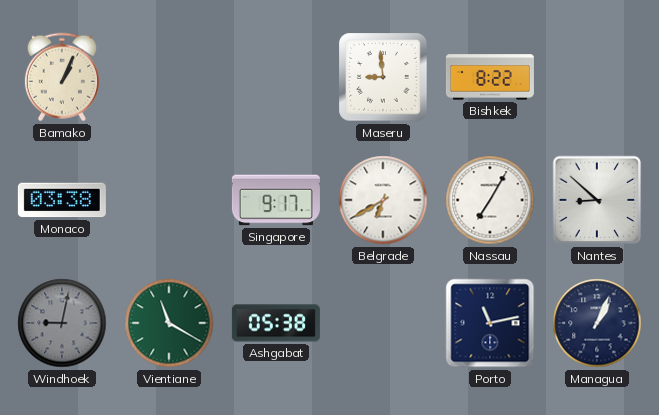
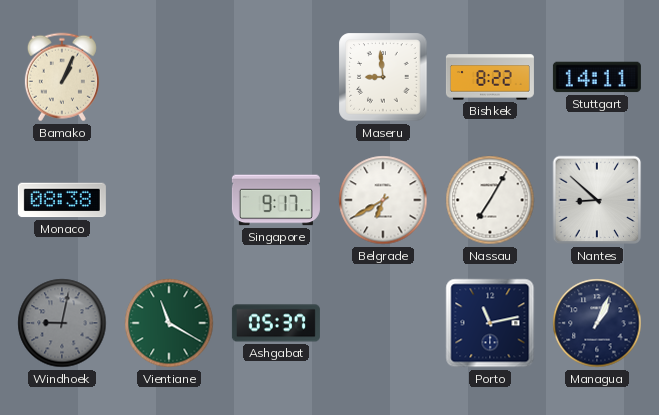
Stuttgart: none -> 14:11 (597, 77)
Monaco: 03:38 -> 08:38 (62, 200)
Ashgabat: 05:38 -> 05:37 (276, 323)
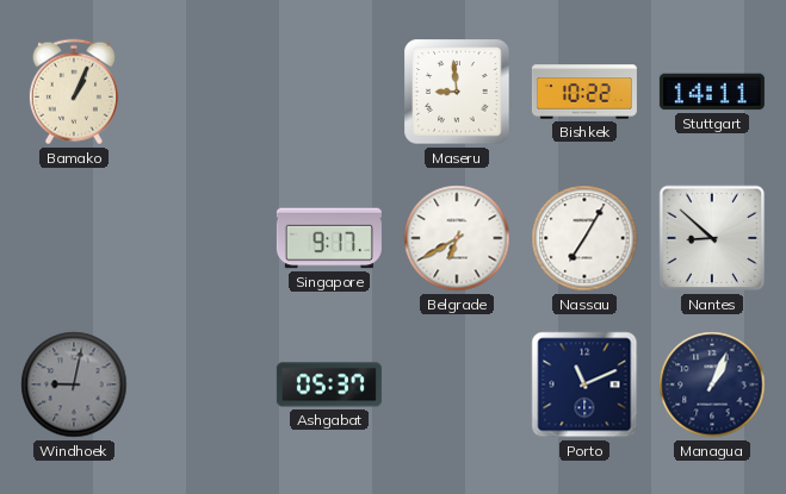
Bishkek: 8:22 -> 10:22 (584, 92)
Monaco: 08:38 -> none (62, 200)
Vientiane: 11:20 -> none (169, 323)
Porto: 11:13 -> 11:11 (584, 384)
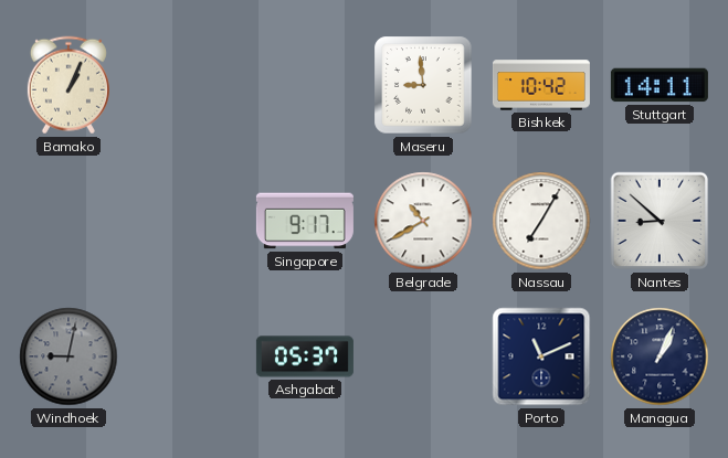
Bishkek: 10:22 -> 10:42 (541, 85)
Belgrade: 6:40 -> 10:40 (423, 221)
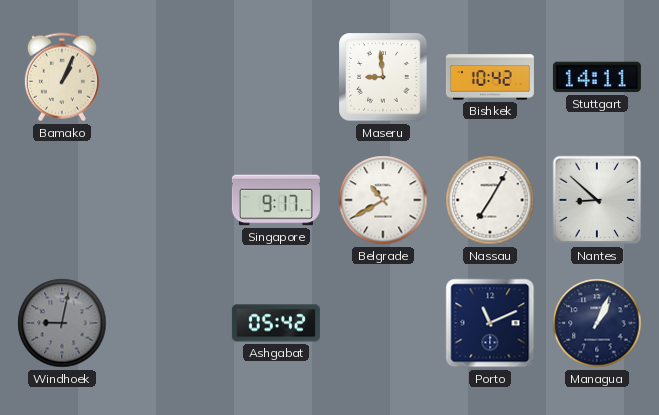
Ashgabat: 05:37 -> 05:42 (276, 323)
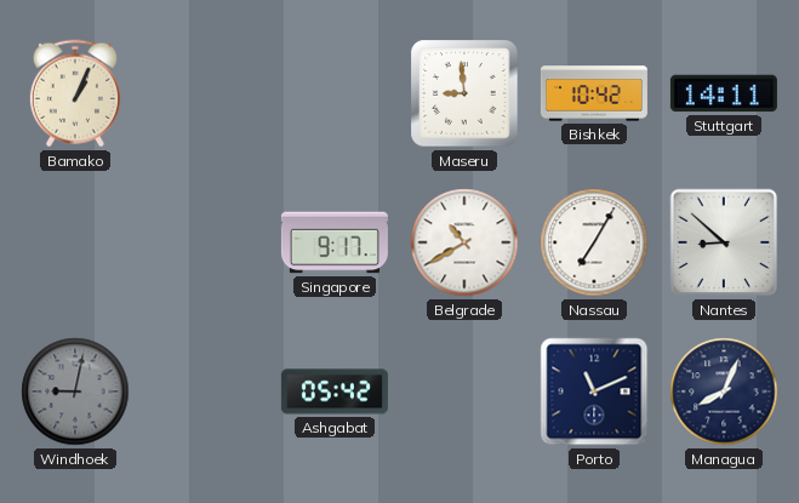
Managua: 1:04 -> 8:04 (724, 391)
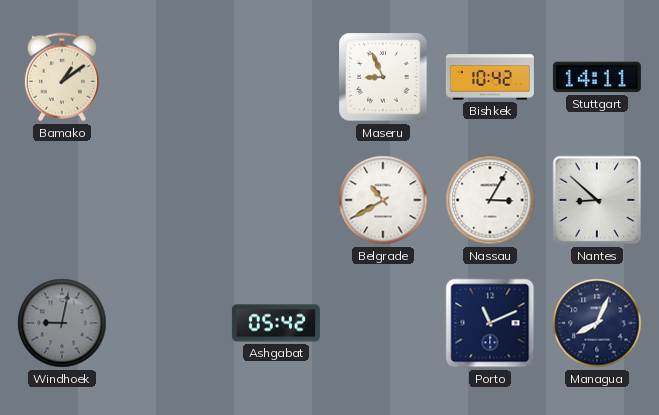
Bamako: 1:04 -> 1:09 (62, 77)
Maseru: 8:59 -> 8:56 (383, 77)
Singapore: 9:17 -> none (335, 242)
Nassau: 7:05 -> 3:05 (490, 200)
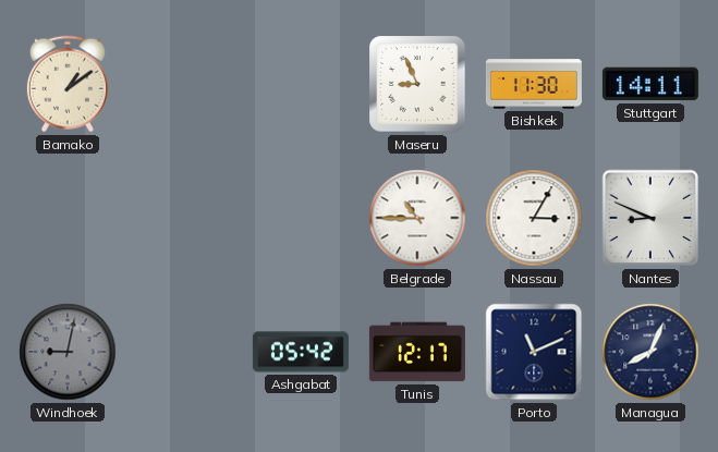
Bishkek: 10:42 -> 11:30 (534, 84)
Belgrade: 10:40 -> 10:45 (417, 218)
Nantes: 8:52 -> 8:49 (650, 218)
Tunis: none -> 12:17 (417, 352)
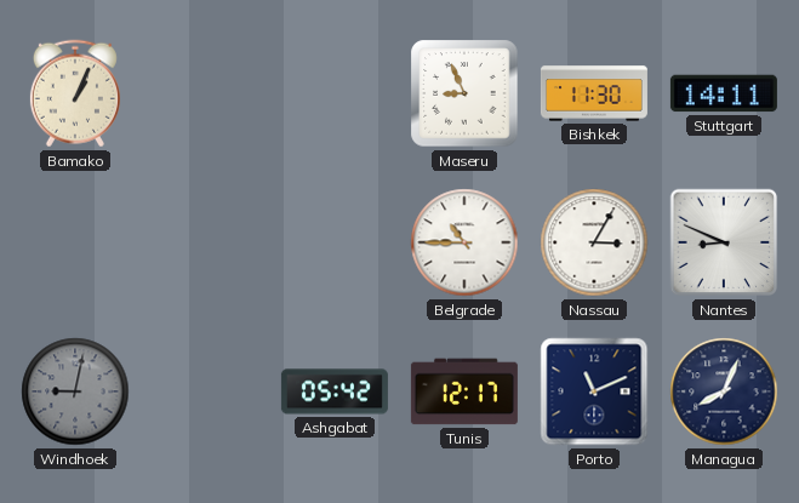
Bamako: 1:09 -> 1:04 (75, 93)
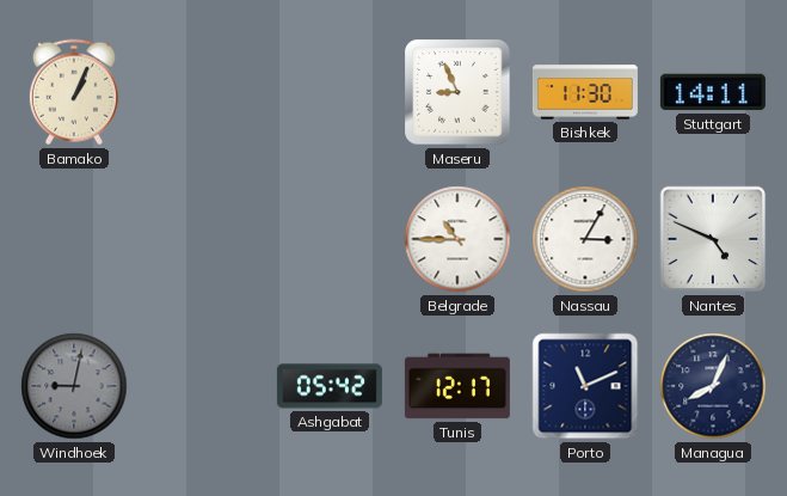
Nantes: 8:49 -> 4:49 (713, 239)
